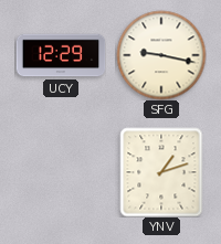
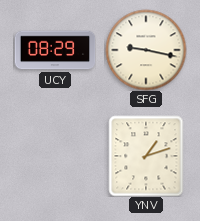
UCY: 12:29 -> 08:29 (55, 50)
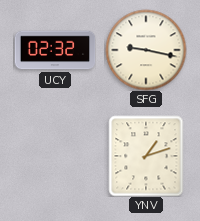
UCY: 08:29 -> 02:32 (55, 50)
